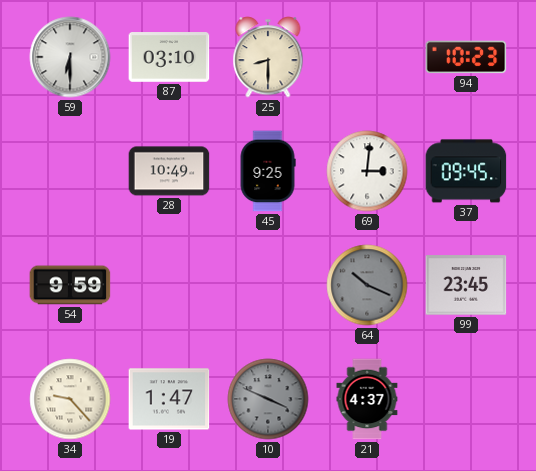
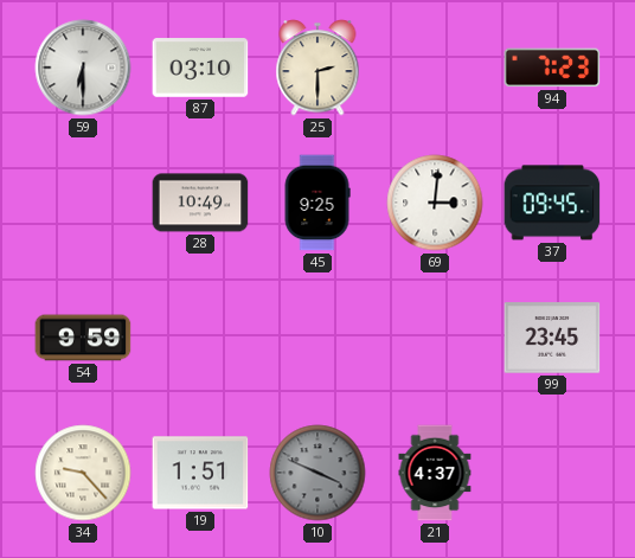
25: 8:30 -> 2:30 (317, 68)
94: 10:23 -> 7:23 (552, 68)
64: 10:19 -> none (367, 285)
19: 1:47 -> 1:51 (200, 473)
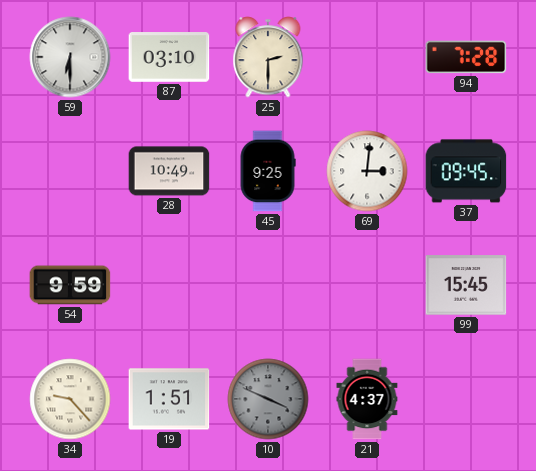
94: 7:23 -> 7:28 (466, 57)
99: 23:45 -> 15:45 (466, 285)
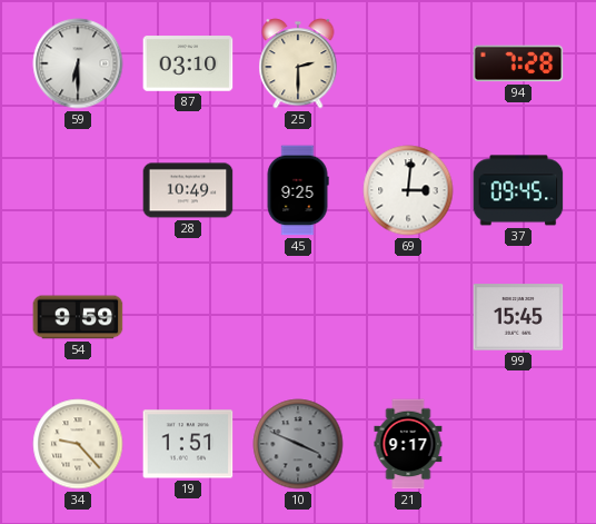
21: 4:37 -> 9:17 (408, 444)
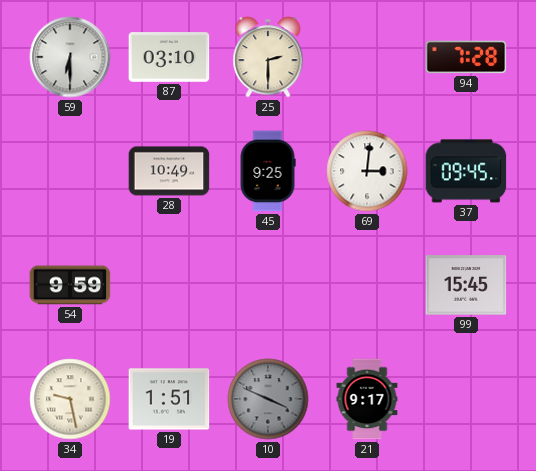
34: 9:23 -> 9:28 (70, 399)
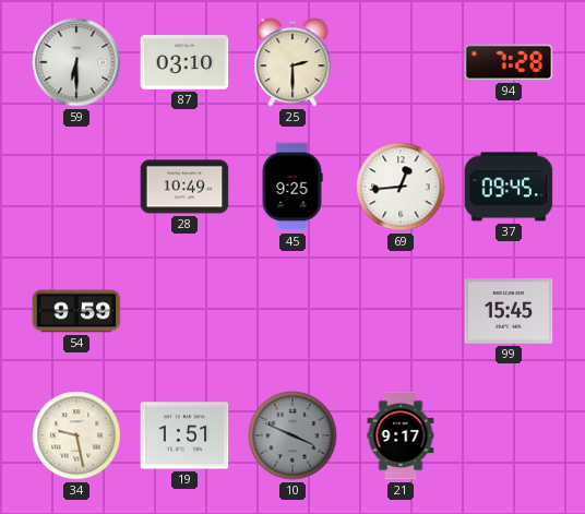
69: 3:01 -> 12:44 (401, 187)
